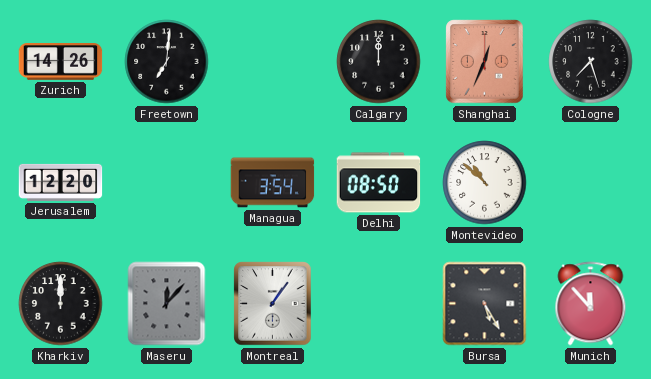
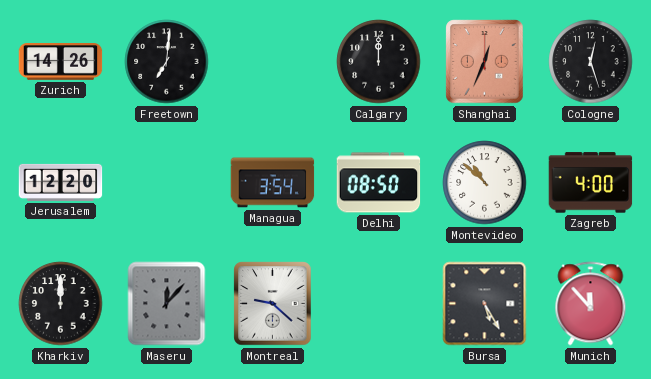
Cologne: 7:27 -> 12:27 (591, 62)
Zagreb: none -> 4:00 (591, 183)
Montreal: 1:06 -> 9:22 (273, 304)
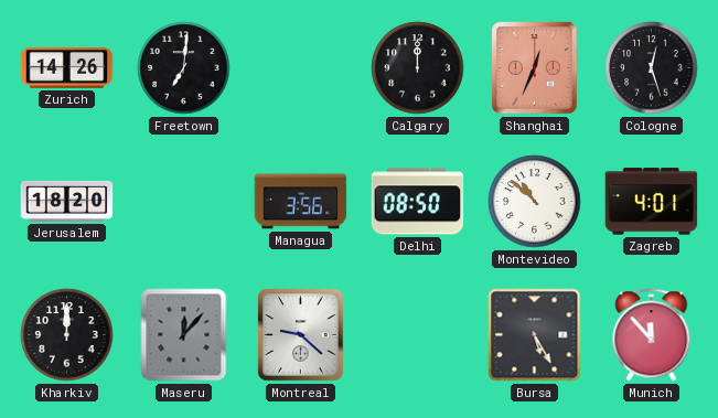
Jerusalem: 12:20 -> 18:20 (67, 201)
Managua: 3:54 -> 3:56 (301, 202)
Zagreb: 4:00 -> 4:01 (652, 202)
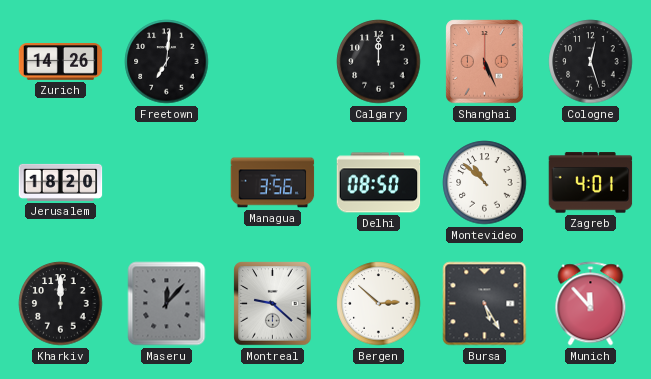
Shanghai: 12:34 -> 5:26 (485, 62)
Bergen: none -> 2:52 (379, 304)
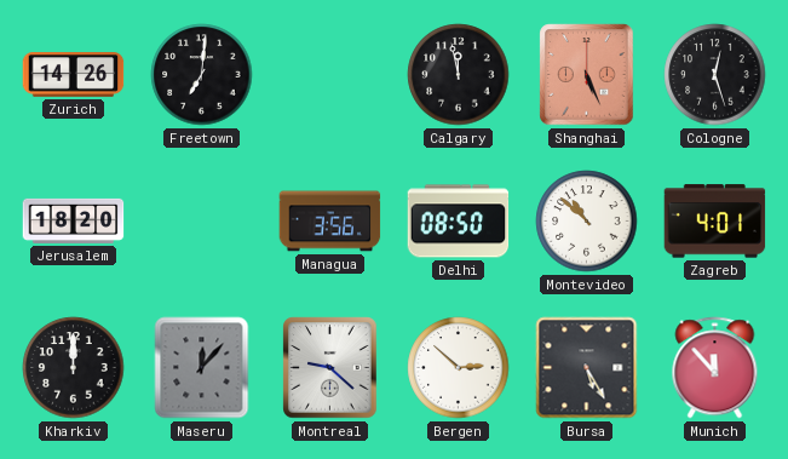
Calgary: 12:00 -> 11:58 (459, 75)
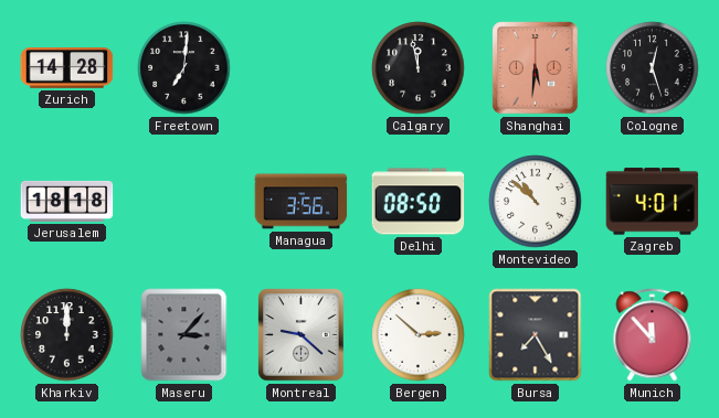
Zurich: 14:26 -> 14:28 (67, 68)
Shanghai: 5:26 -> 5:31 (536, 68)
Jerusalem: 18:20 -> 18:18 (67, 201)
Maseru: 12:07 -> 3:07 (184, 335)
Bursa: 5:25 -> 7:25 (536, 335)
